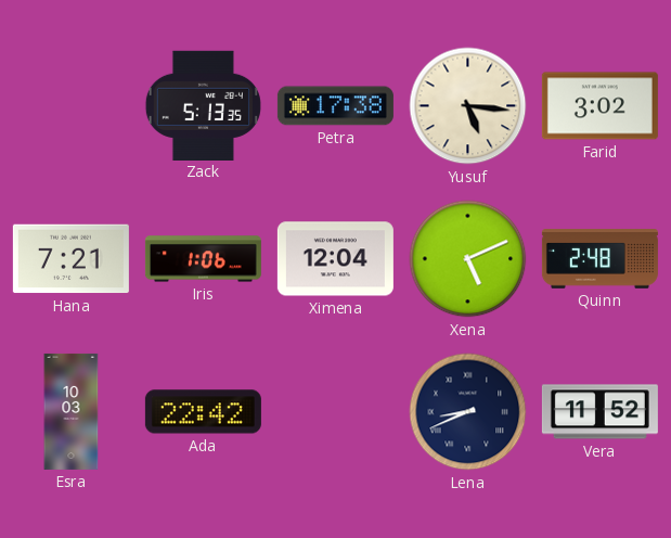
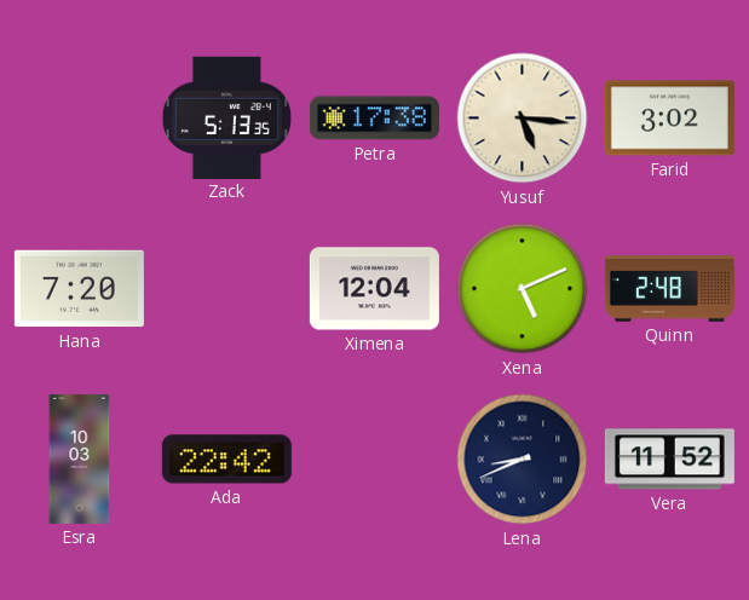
Hana: 7:21 -> 7:20 (79, 289)
Iris: 1:06 -> none (203, 259)
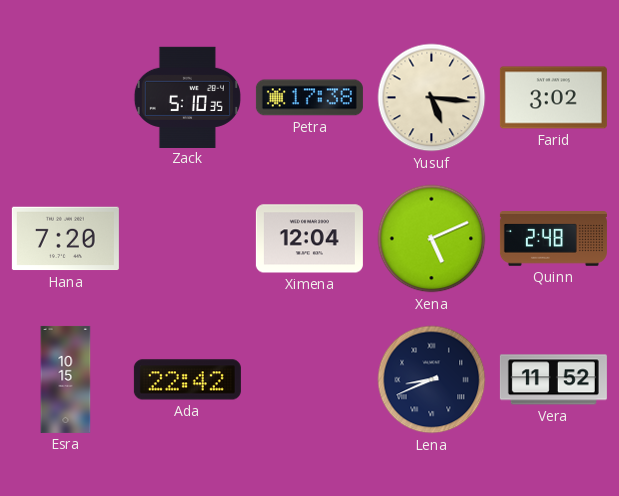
Zack: 5:13 -> 5:10 (187, 97)
Esra: 10:03 -> 10:15 (66, 379)
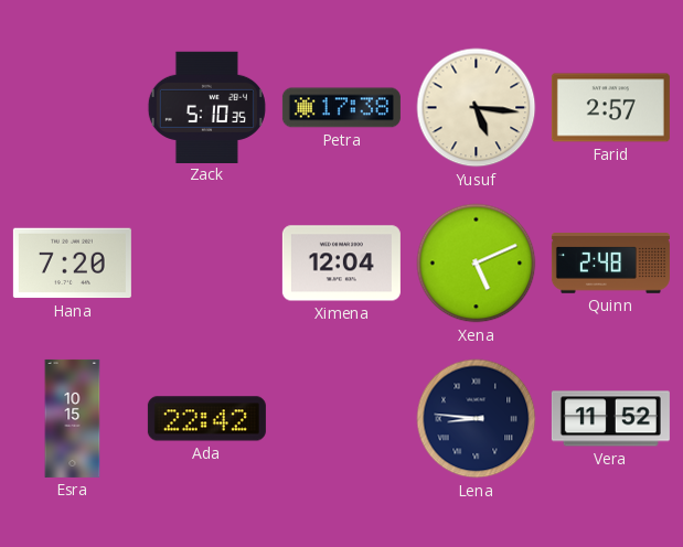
Farid: 3:02 -> 2:57 (610, 108)
Lena: 8:41 -> 8:46 (477, 419)
